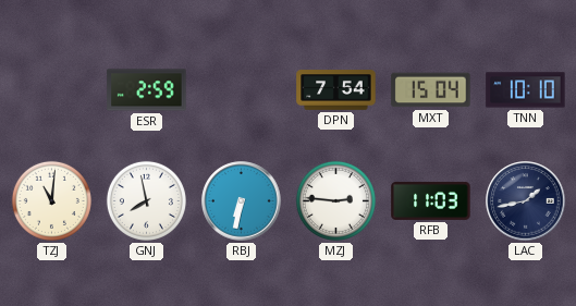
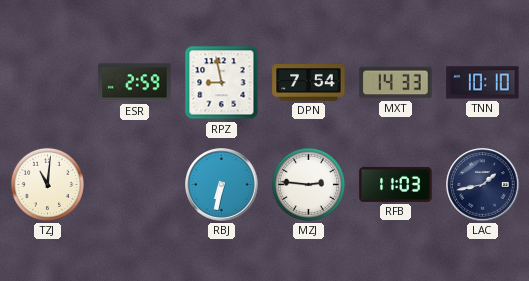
RPZ: none -> 8:58 (222, 83)
MXT: 15:04 -> 14:33 (396, 83)
GNJ: 7:58 -> none (146, 200)
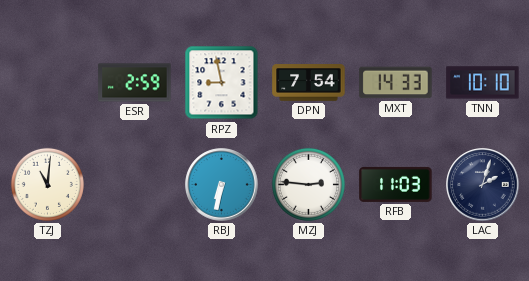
LAC: 1:43 -> 2:03 (483, 185)
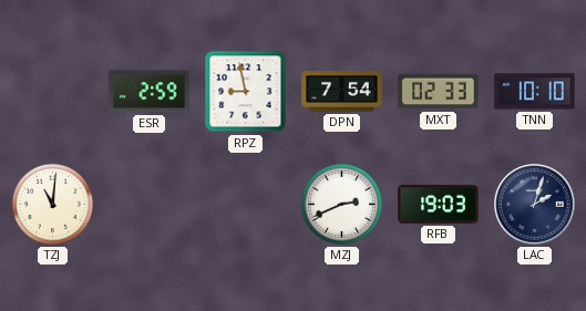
MXT: 14:33 -> 02:33 (439, 92)
RBJ: 6:32 -> none (222, 185)
MZJ: 2:46 -> 2:41 (341, 204)
RFB: 11:03 -> 19:03 (439, 204)
